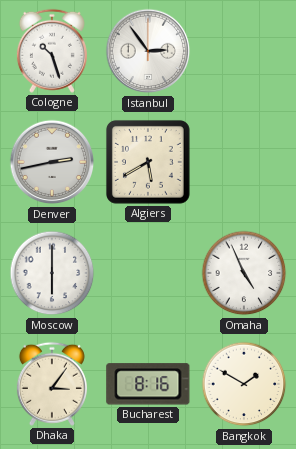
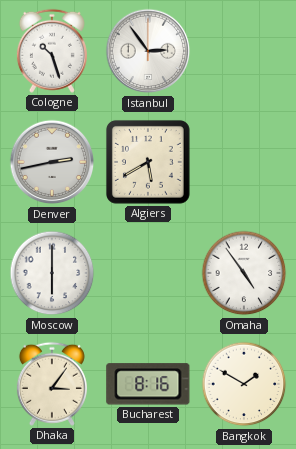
Omaha: 4:56 -> 4:54 (244, 273)
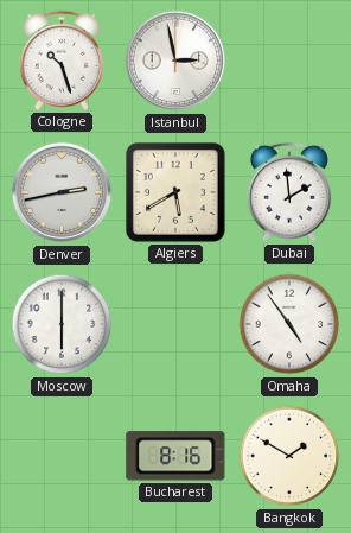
Istanbul: 2:54 -> 2:58 (175, 61)
Dubai: none -> 1:59 (289, 192)
Dhaka: 3:06 -> none (52, 384)
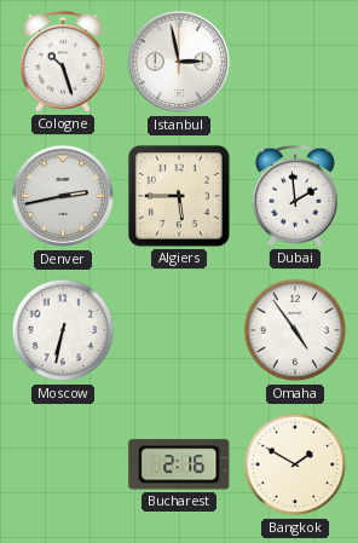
Algiers: 5:40 -> 5:45 (179, 196)
Moscow: 6:00 -> 6:32 (63, 330)
Bucharest: 8:16 -> 2:16 (179, 464)
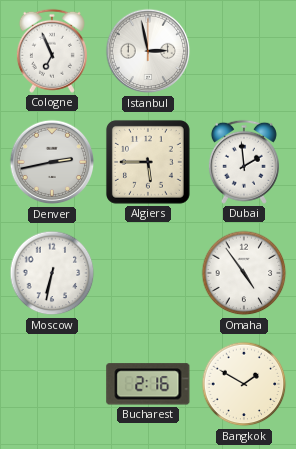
Cologne: 10:27 -> 6:56 (52, 51)
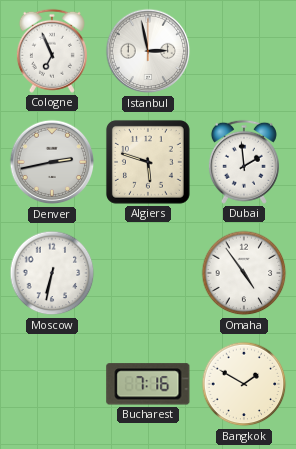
Algiers: 5:45 -> 5:48 (148, 162)
Bucharest: 2:16 -> 7:16 (148, 384)
